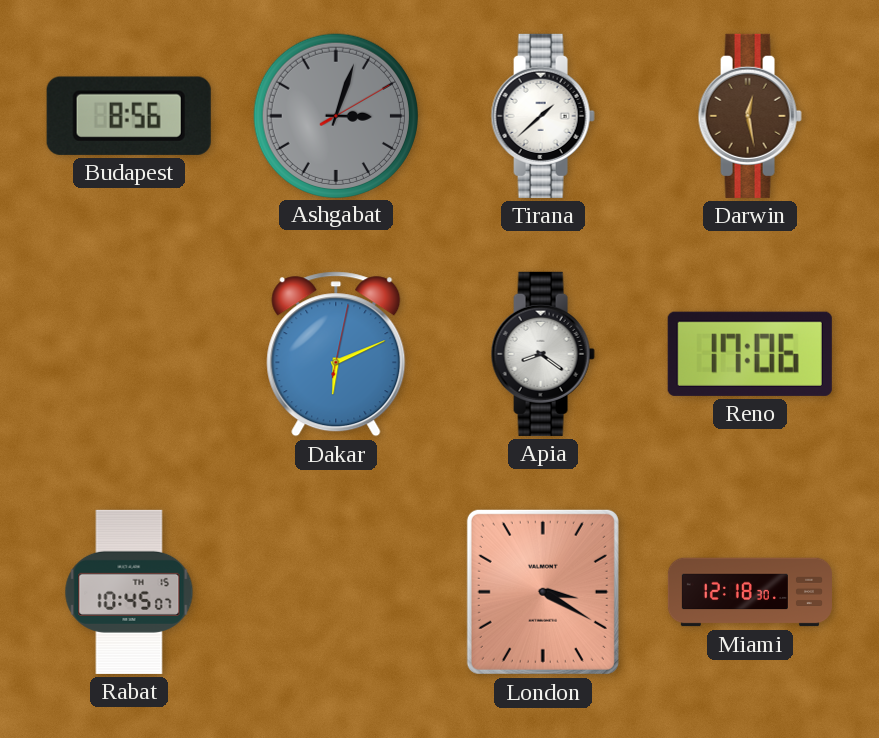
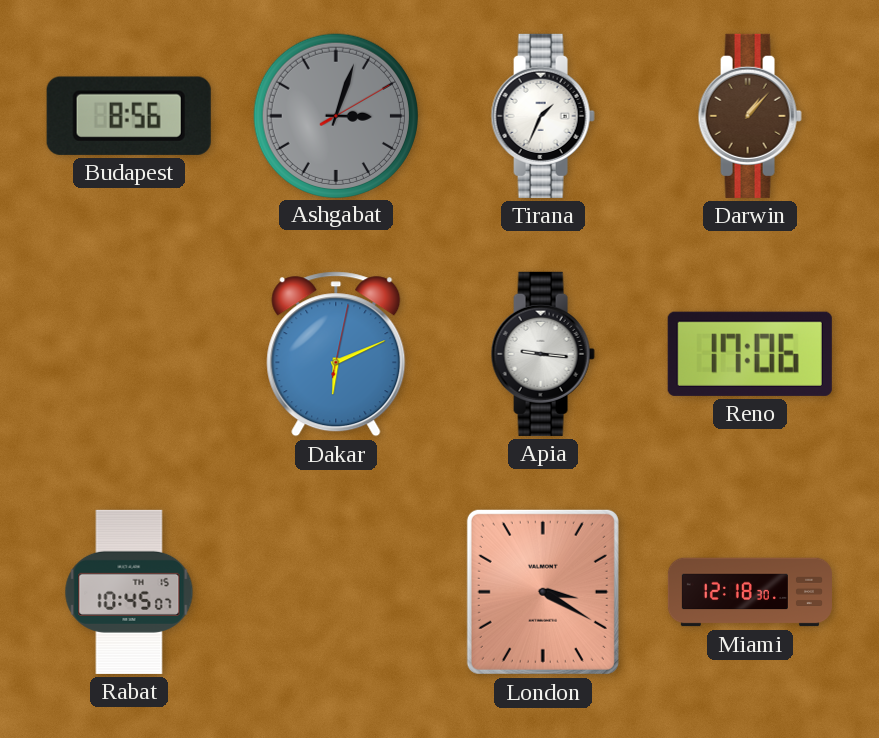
Tirana: 1:38 -> 1:34 (543, 116)
Darwin: 12:28 -> 1:07 (750, 116)
Apia: 8:21 -> 9:16 (543, 354)
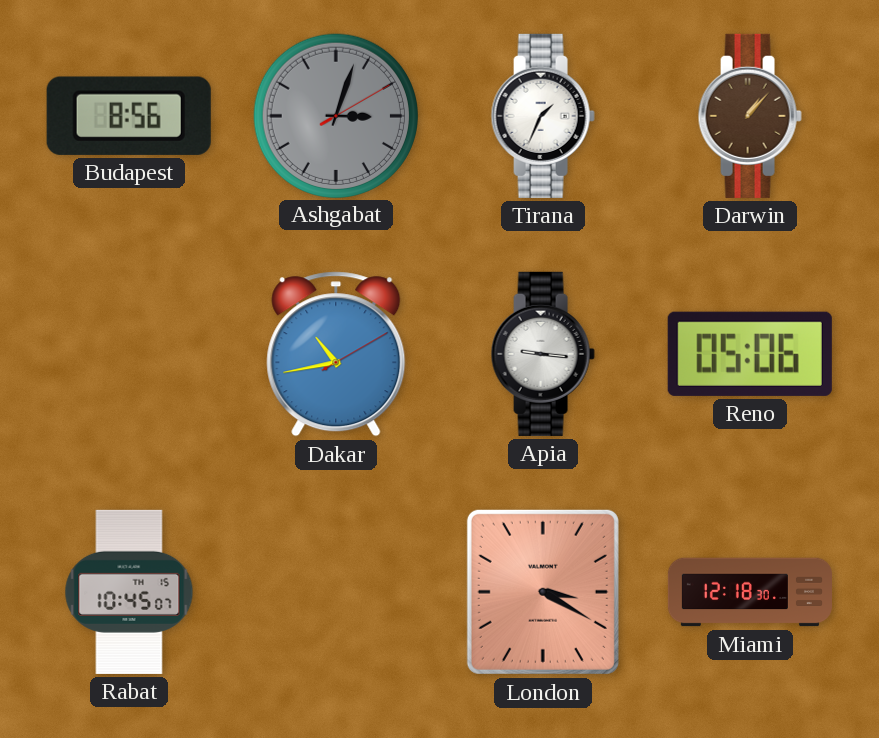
Dakar: 6:11 -> 10:43 (336, 354)
Reno: 17:06 -> 05:06 (750, 354)
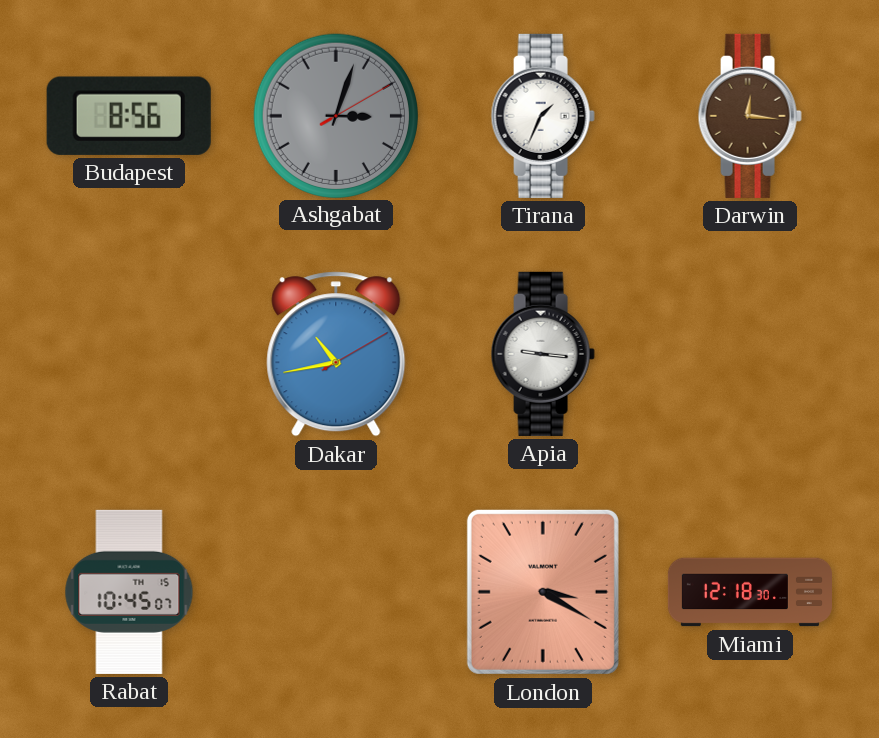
Darwin: 1:07 -> 12:16 (750, 116)
Reno: 05:06 -> none (750, 354)
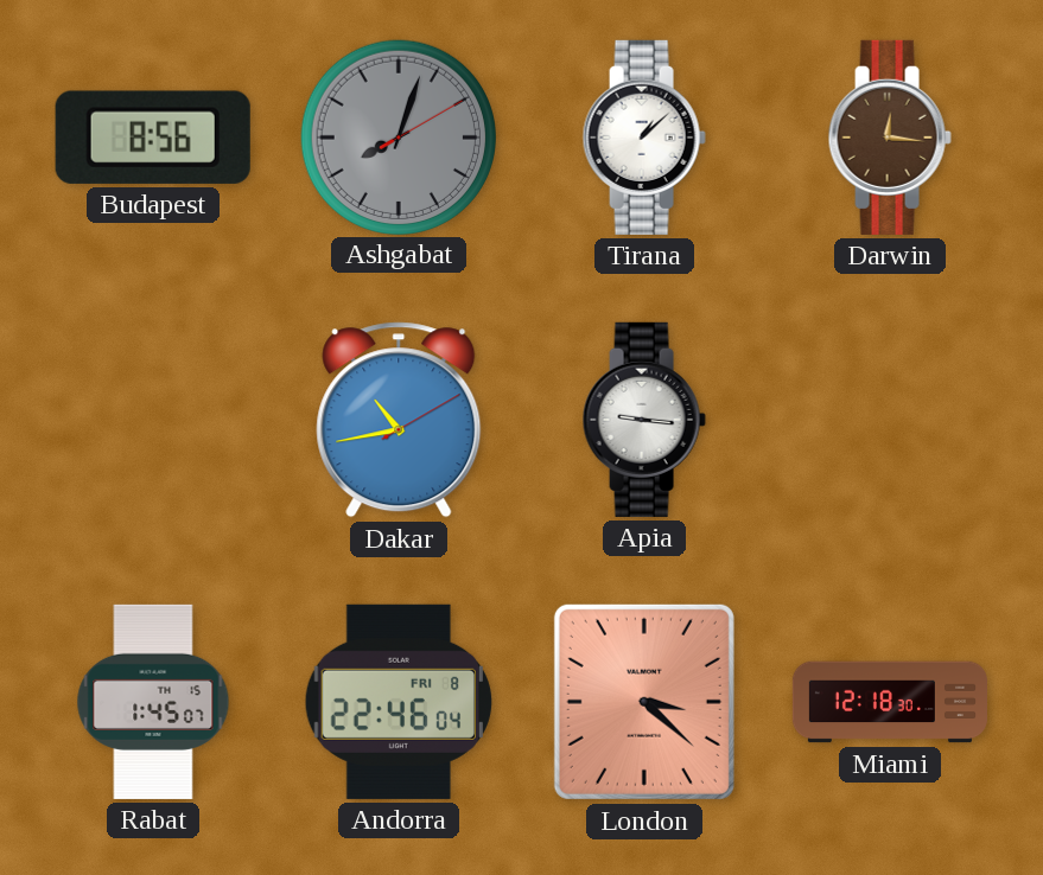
Ashgabat: 3:03 -> 8:03 (398, 136)
Tirana: 1:34 -> 1:08 (644, 138)
Rabat: 10:45 -> 1:45 (153, 702)
Andorra: none -> 22:46 (399, 702)
London: 3:20 -> 3:22 (644, 702)
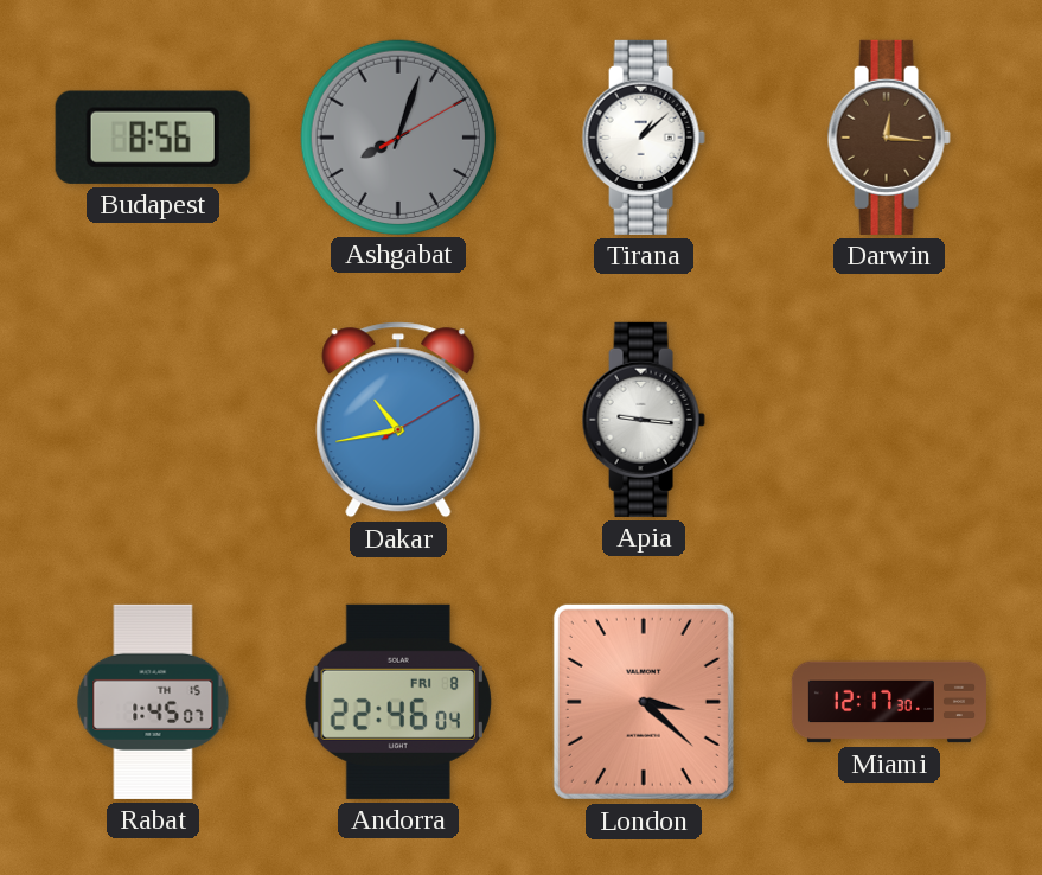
Miami: 12:18 -> 12:17 (889, 702)
